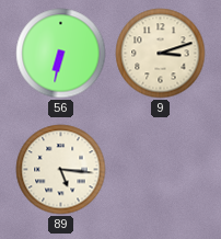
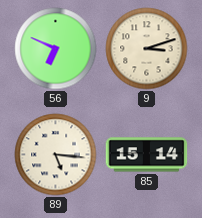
56: 6:32 -> 6:49 (56, 49)
85: none -> 15:14 (147, 155)
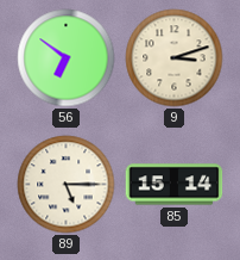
56: 6:49 -> 6:51 (67, 58)
89: 5:16 -> 5:15 (67, 185)
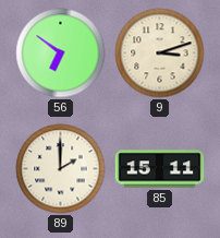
89: 5:15 -> 2:00 (61, 169)
85: 15:14 -> 15:11 (160, 169)
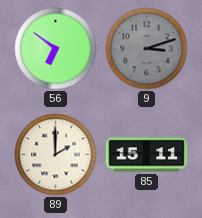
9 dial: cream -> grey (147, 49)
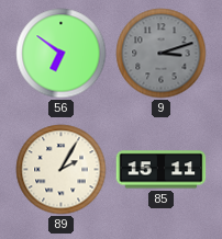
89: 2:00 -> 2:05 (62, 170)
